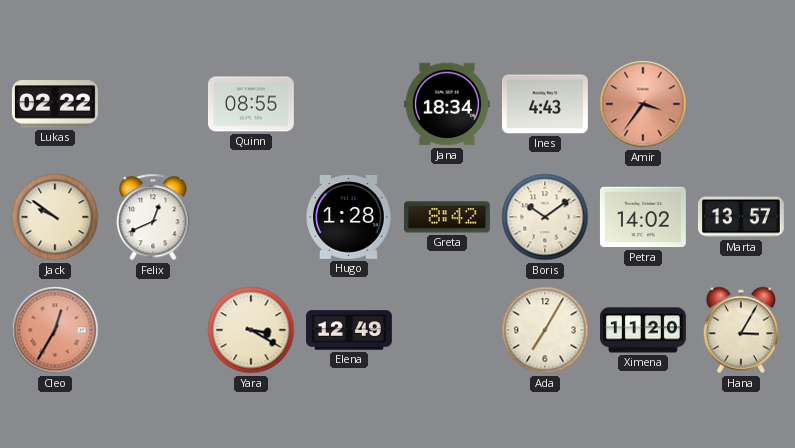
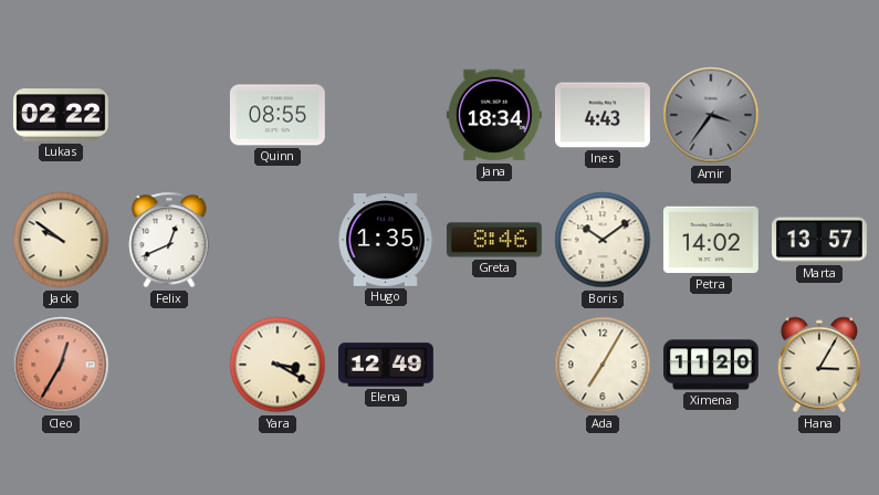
Amir dial: salmon -> grey (711, 115)
Hugo: 1:28 -> 1:35 (386, 241)
Greta: 8:42 -> 8:46 (494, 240)
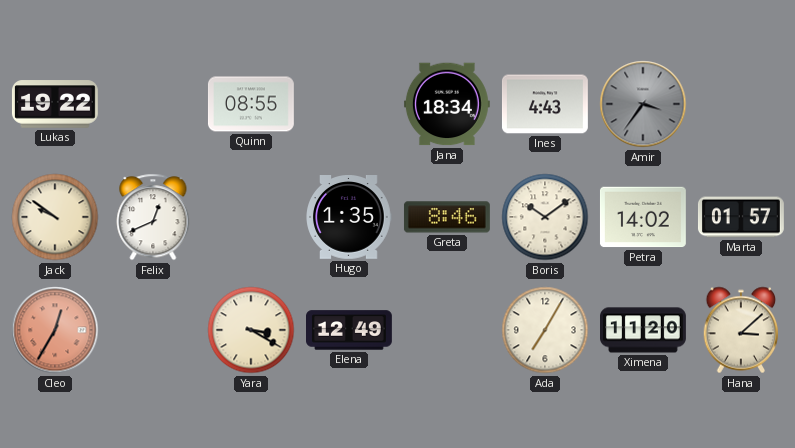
Lukas: 02:22 -> 19:22 (55, 104)
Marta: 13:57 -> 01:57 (741, 217)
Hana: 3:05 -> 3:08 (741, 330)
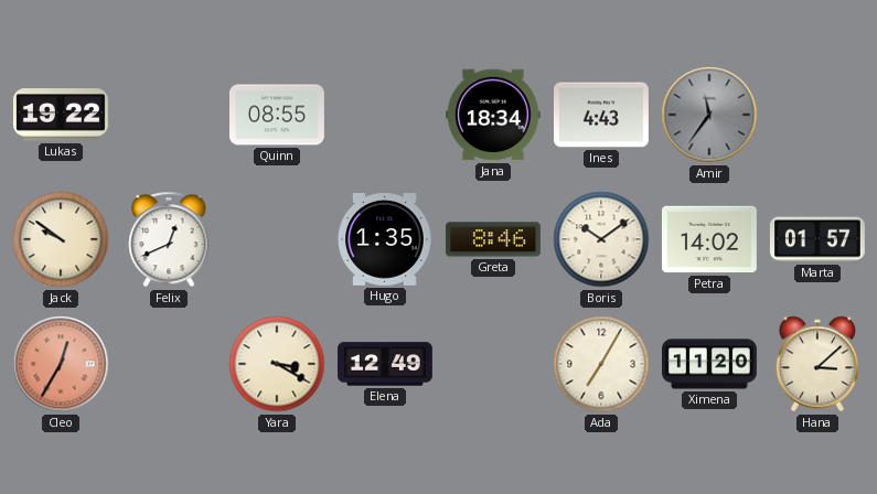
Amir: 3:36 -> 11:36 (709, 115)
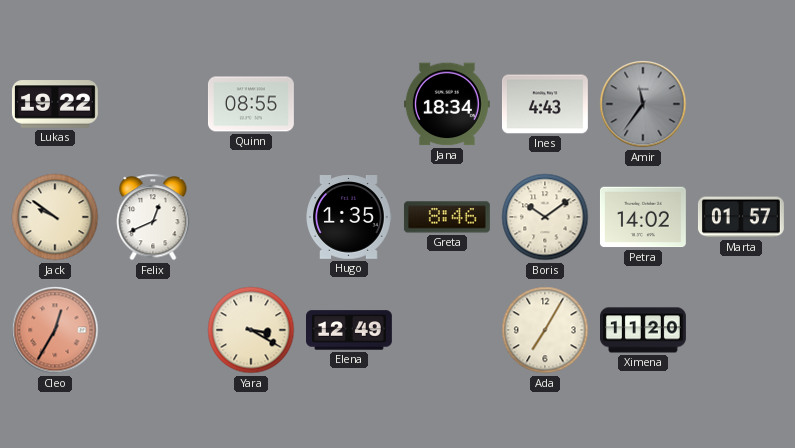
Hana: 3:08 -> none (817, 364)
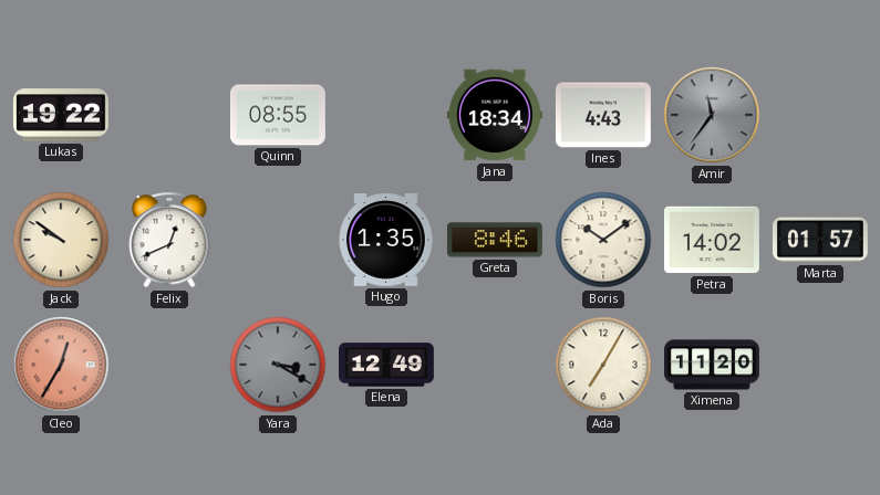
Yara dial: cream -> grey (278, 365)
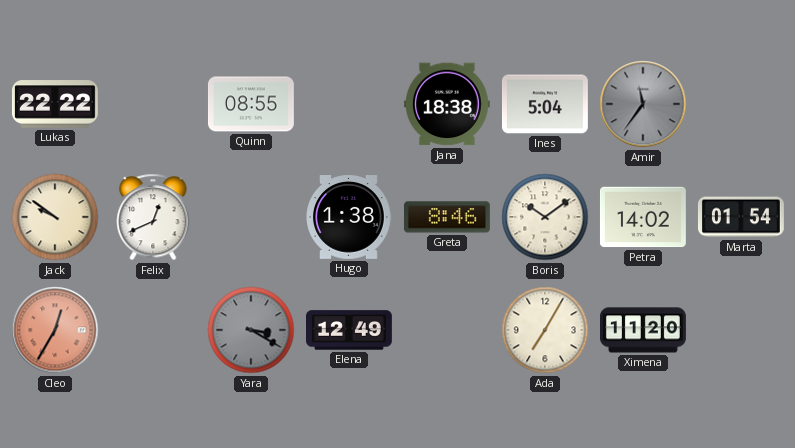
Lukas: 19:22 -> 22:22 (55, 104)
Jana: 18:34 -> 18:38 (447, 104)
Ines: 4:43 -> 5:04 (545, 104)
Hugo: 1:35 -> 1:38 (349, 218)
Marta: 01:57 -> 01:54 (741, 217)
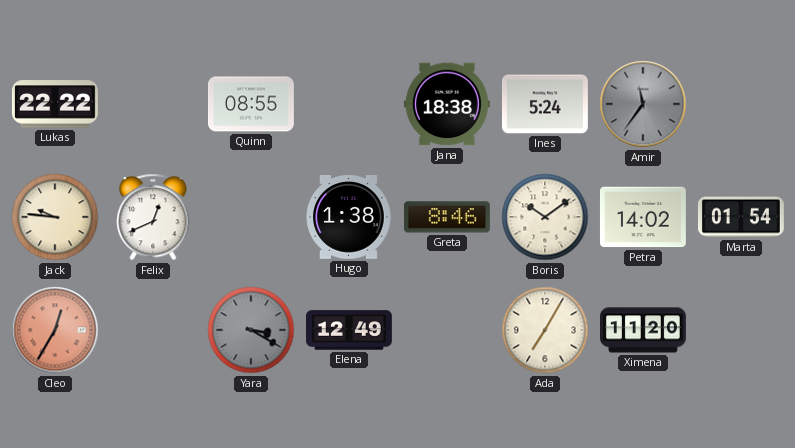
Ines: 5:04 -> 5:24 (545, 104)
Jack: 9:51 -> 9:46 (55, 217)
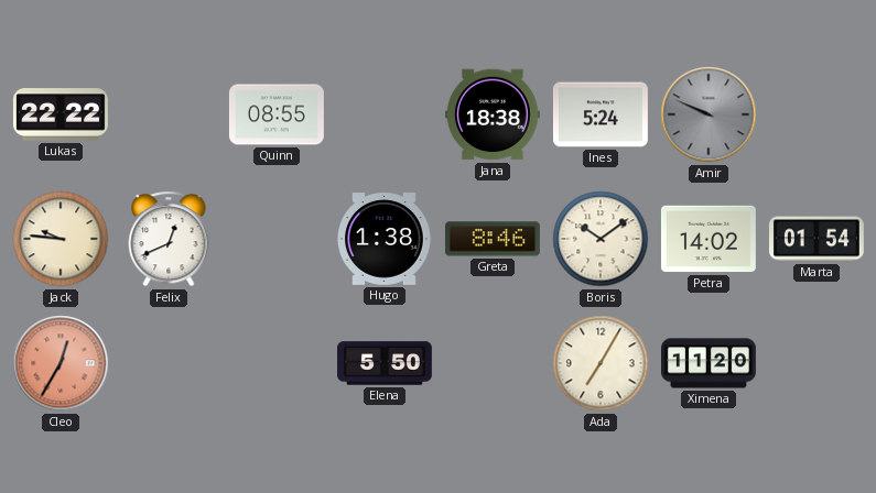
Amir: 11:36 -> 9:49 (709, 114)
Yara: 3:20 -> none (251, 330)
Elena: 12:49 -> 5:50 (386, 363)
